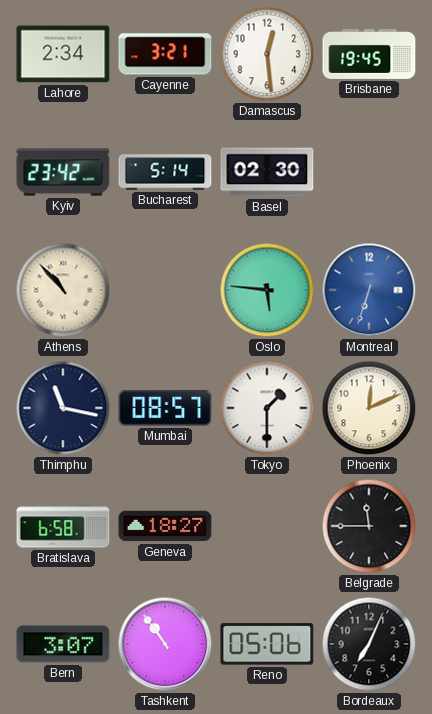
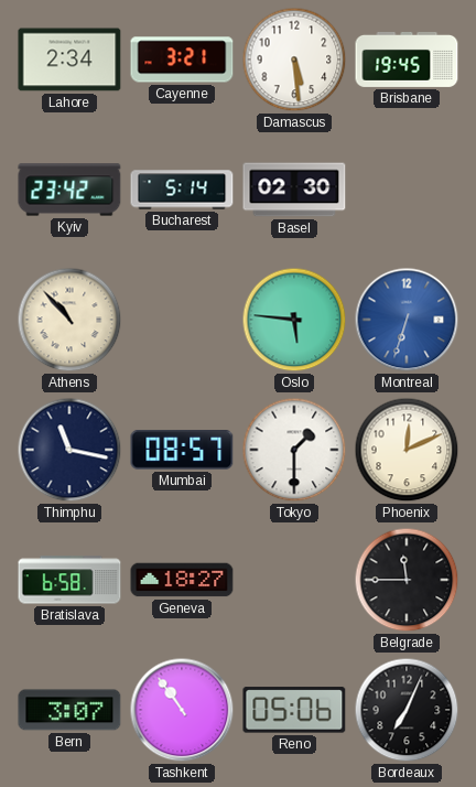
Damascus: 12:29 -> 5:29 (294, 60)
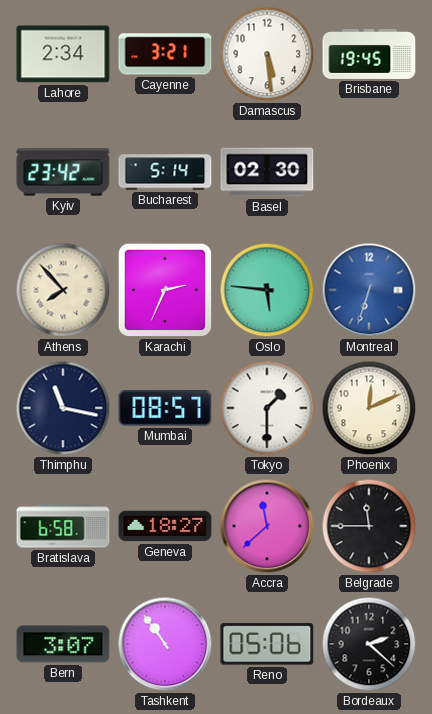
Athens: 10:53 -> 7:53 (63, 290)
Karachi: none -> 2:34 (165, 290)
Accra: none -> 11:38 (267, 526)
Bordeaux: 7:04 -> 2:22 (369, 644)
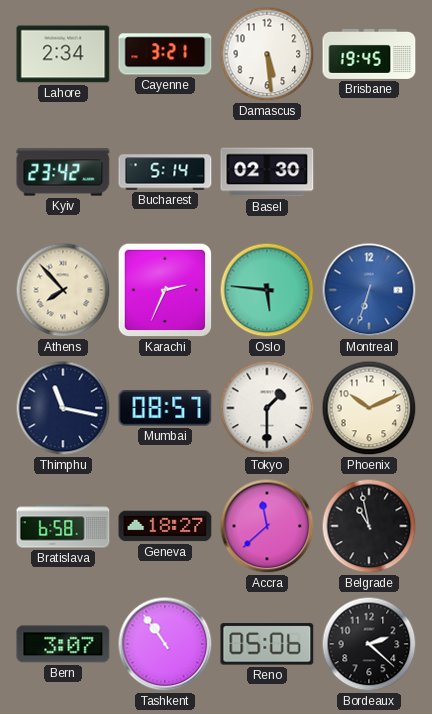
Phoenix: 12:11 -> 10:11 (369, 408)
Belgrade: 11:45 -> 10:58 (369, 526)
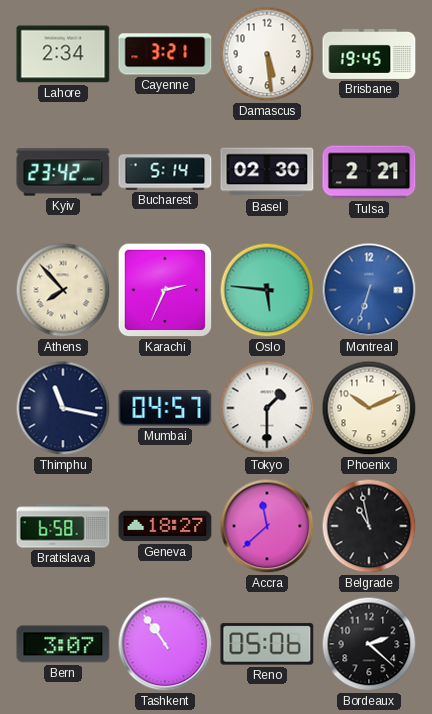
Tulsa: none -> 2:21 (369, 172)
Mumbai: 08:57 -> 04:57 (165, 408)
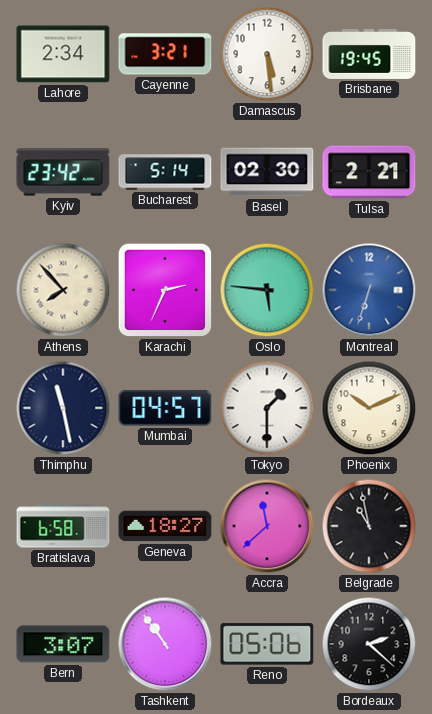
Thimphu: 11:17 -> 11:28 (63, 408)
